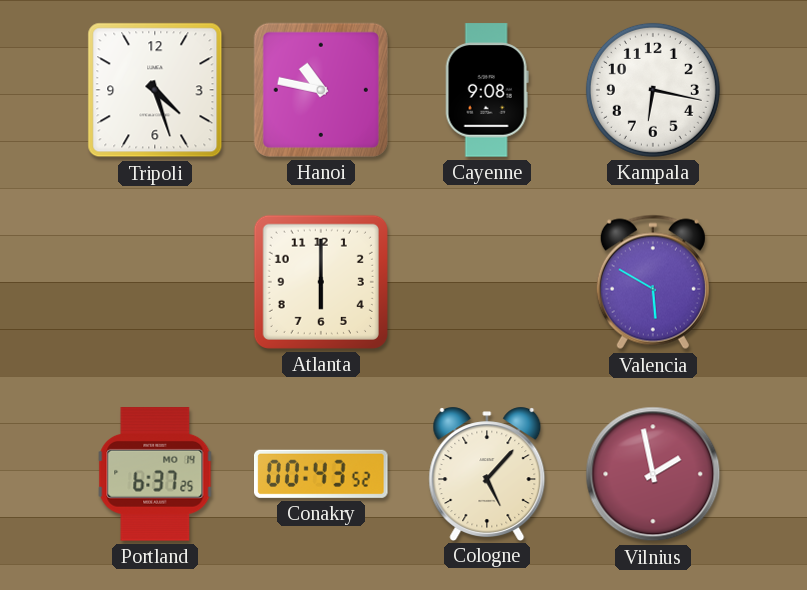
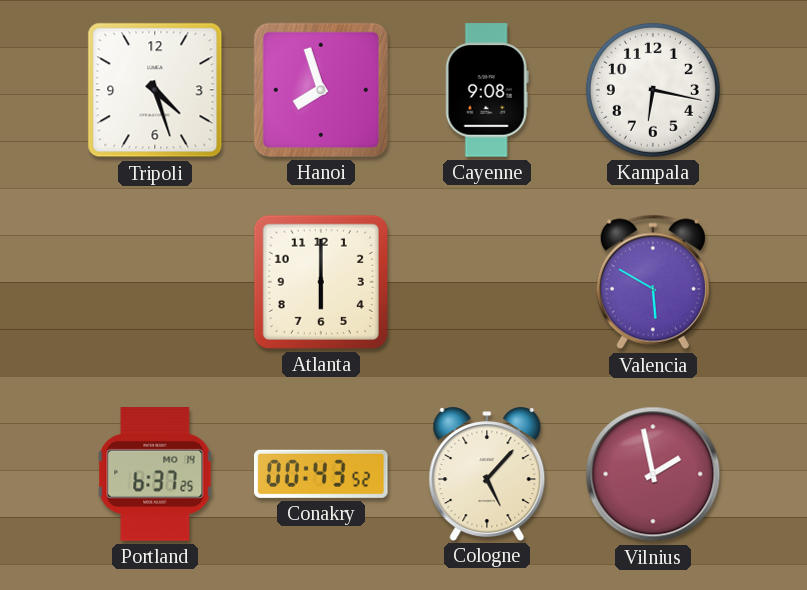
Hanoi: 10:47 -> 7:57 (321, 90)
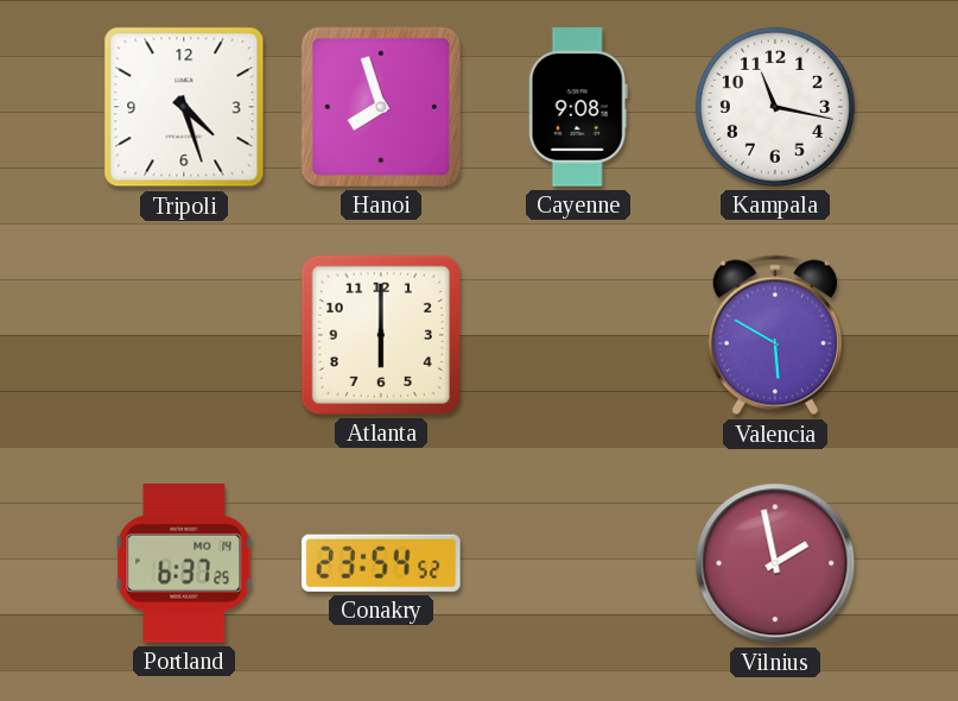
Kampala: 6:17 -> 11:17 (775, 107)
Conakry: 00:43 -> 23:54 (382, 563)
Cologne: 5:07 -> none (487, 473)
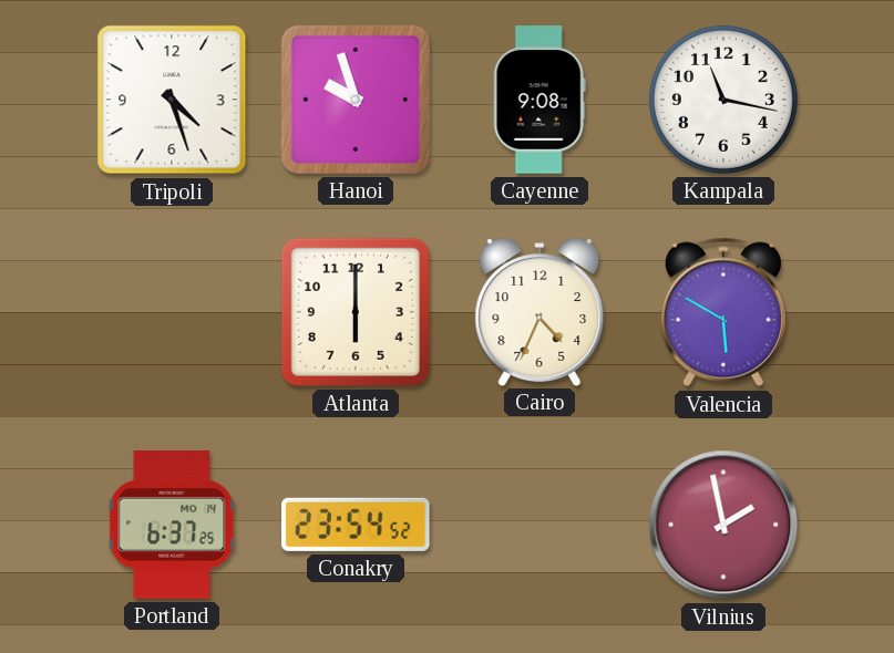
Hanoi: 7:57 -> 9:57 (356, 100)
Cairo: none -> 4:34 (540, 311)
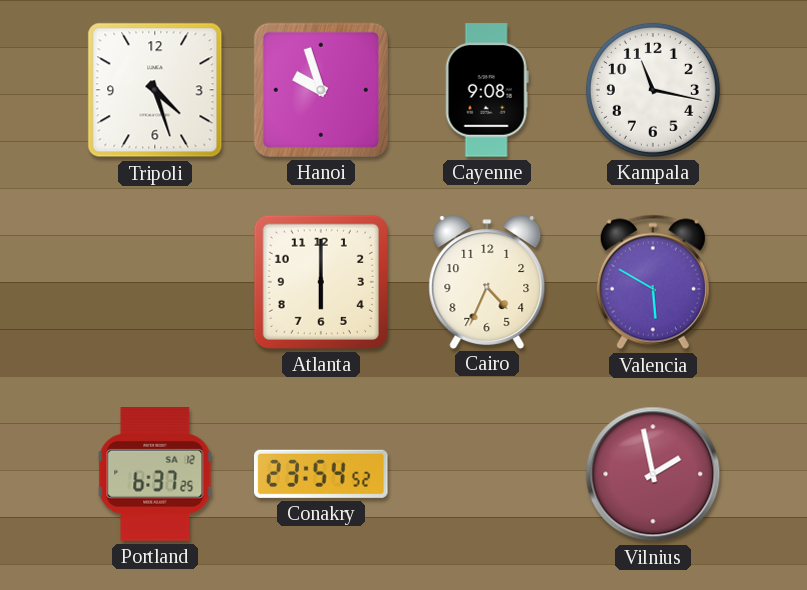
Portland date: MO 14 -> SA 12 (155, 474)
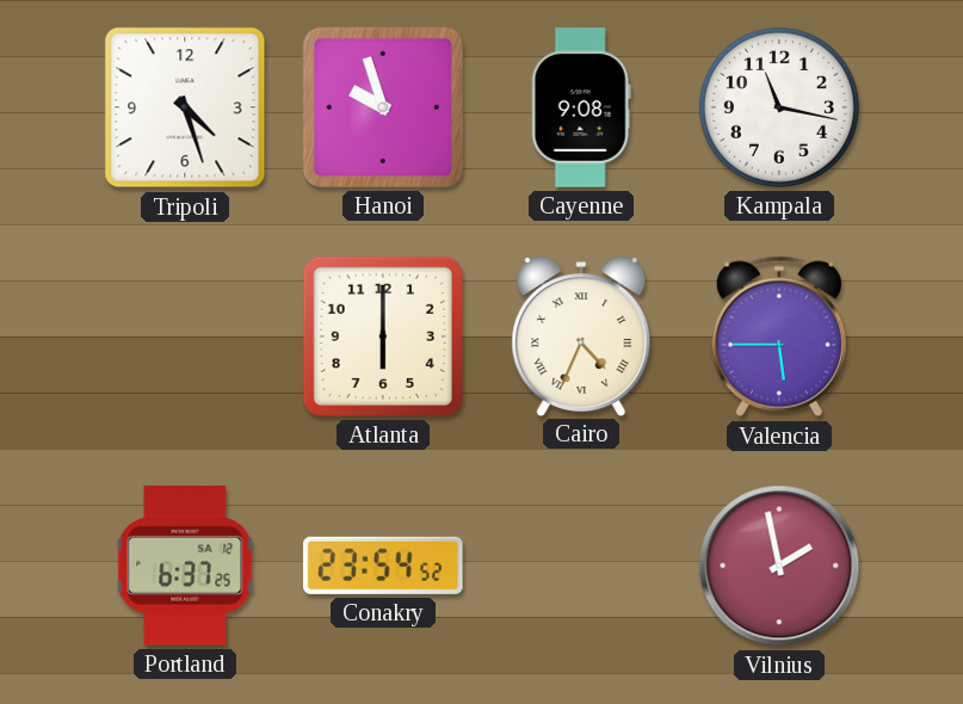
Cairo numerals: Arabic -> Roman (581, 335)
Valencia: 5:50 -> 5:45 (779, 336)
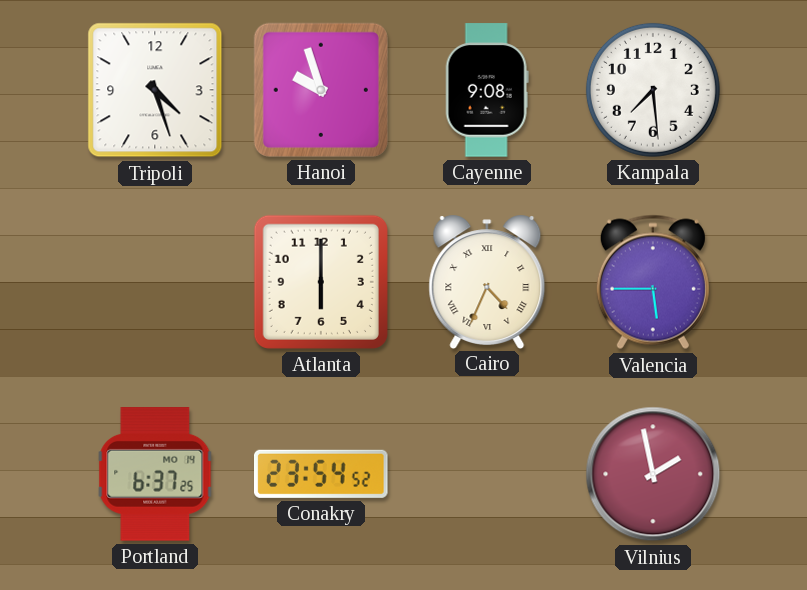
Kampala: 11:17 -> 7:29 (653, 90)
Portland date: SA 12 -> MO 14 (155, 474)
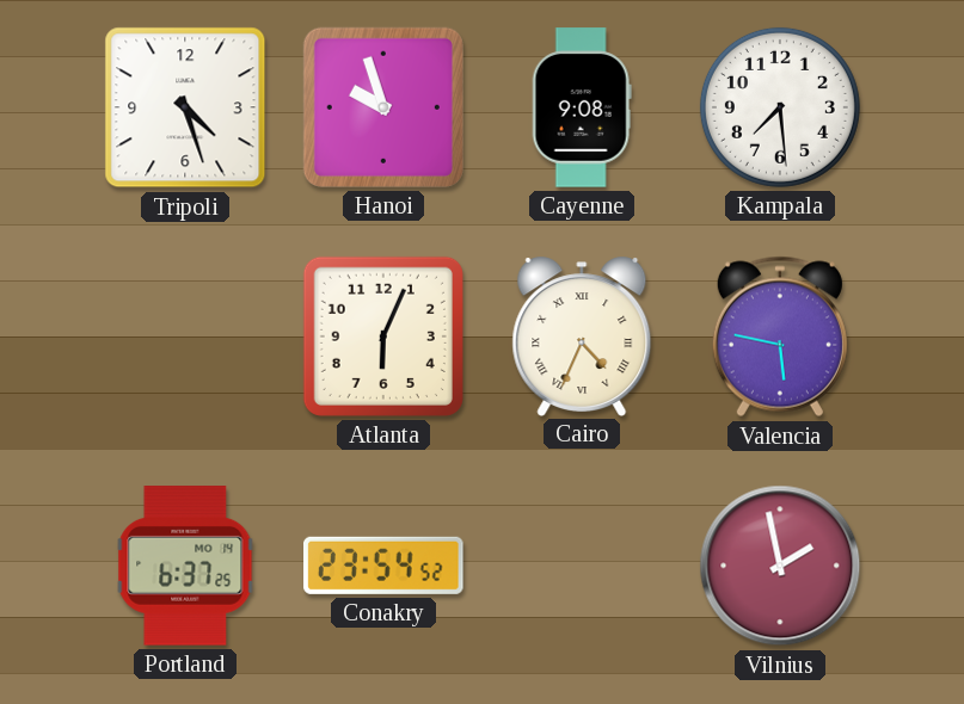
Atlanta: 6:00 -> 6:04 (383, 336)
Valencia: 5:45 -> 5:47 (780, 336)
